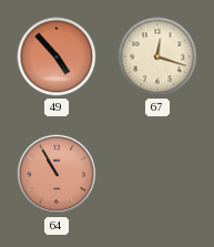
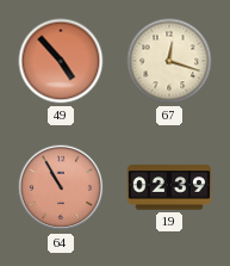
19: none -> 02:39 (169, 187)
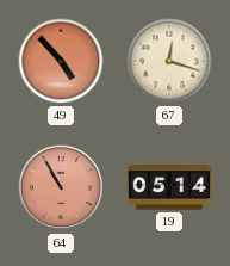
19: 02:39 -> 05:14 (169, 187)
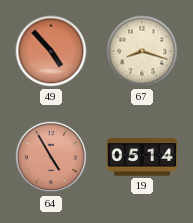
67: 12:18 -> 8:18 (142, 51)
64: 10:55 -> 4:55 (51, 157)
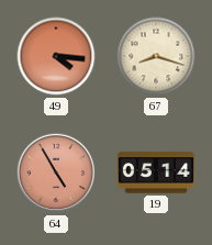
49: 4:53 -> 4:16 (56, 56)
